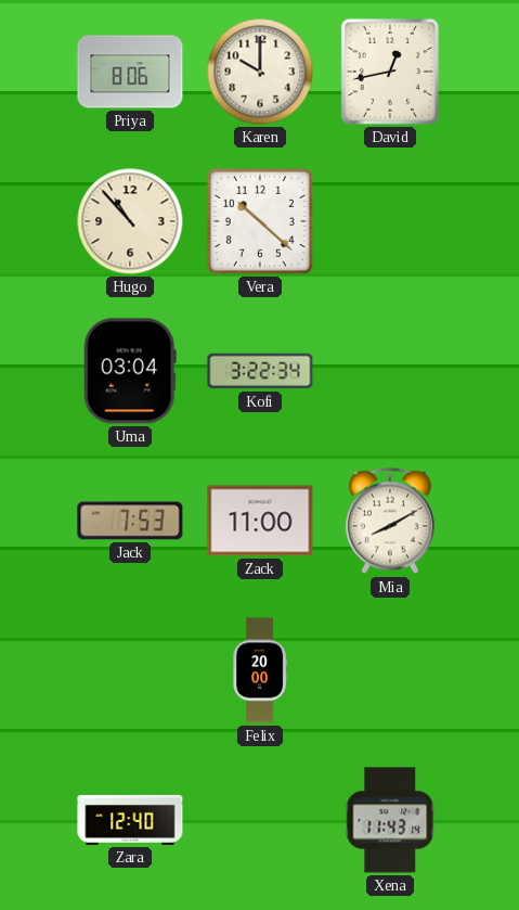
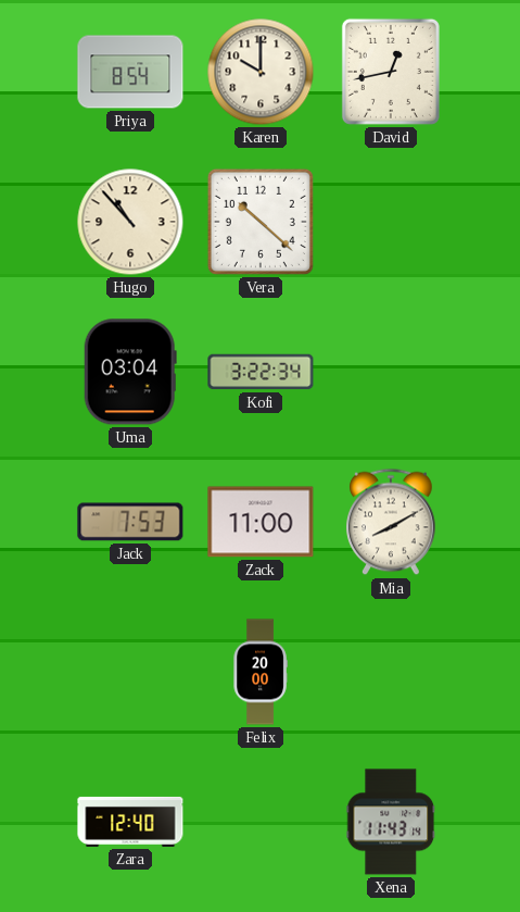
Priya: 8:06 -> 8:54 (130, 72)
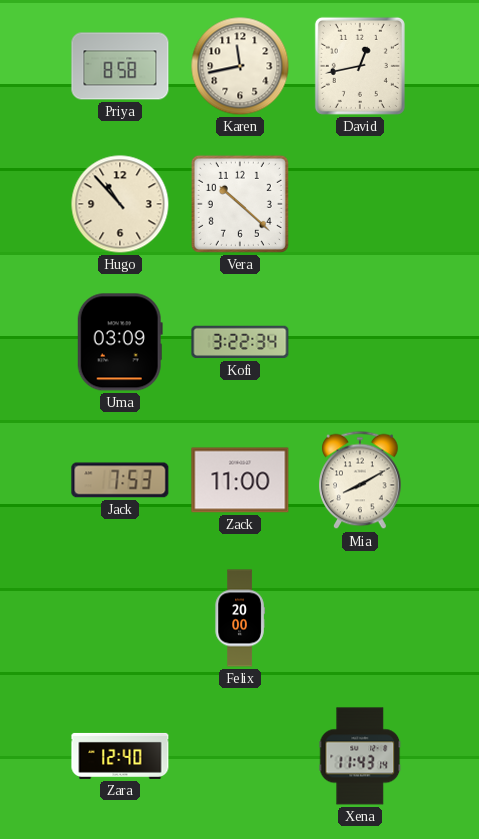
Priya: 8:54 -> 8:58 (120, 66)
Karen: 10:00 -> 11:43 (240, 66)
Uma: 03:04 -> 03:09 (120, 342)
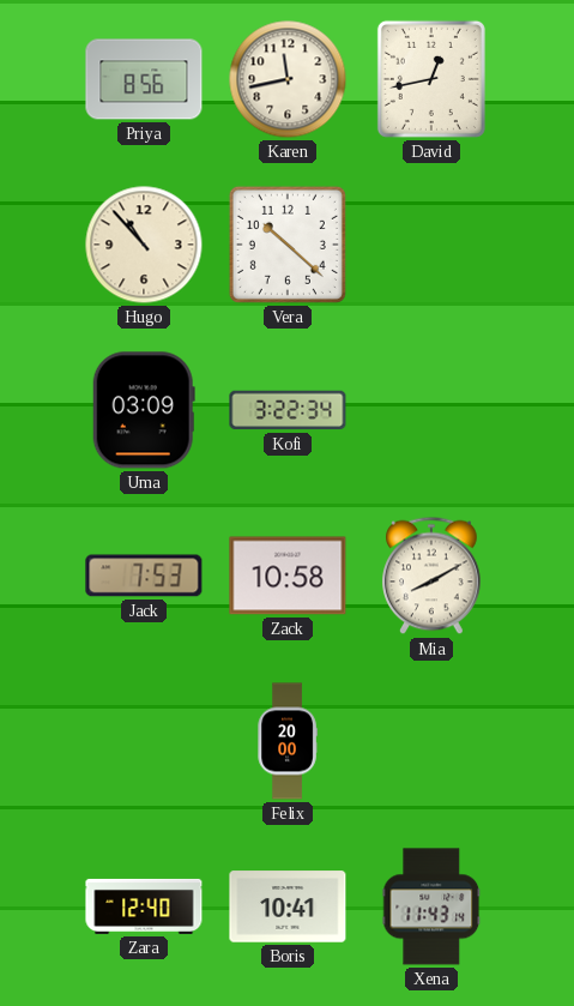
Priya: 8:58 -> 8:56 (144, 79)
Zack: 11:00 -> 10:58 (288, 576)
Boris: none -> 10:41 (288, 906)
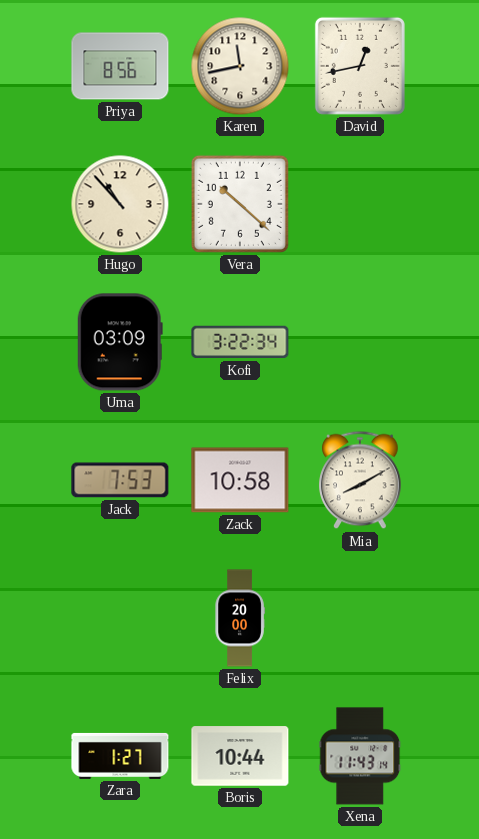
Zara: 12:40 -> 1:27 (120, 756)
Boris: 10:41 -> 10:44 (240, 756)
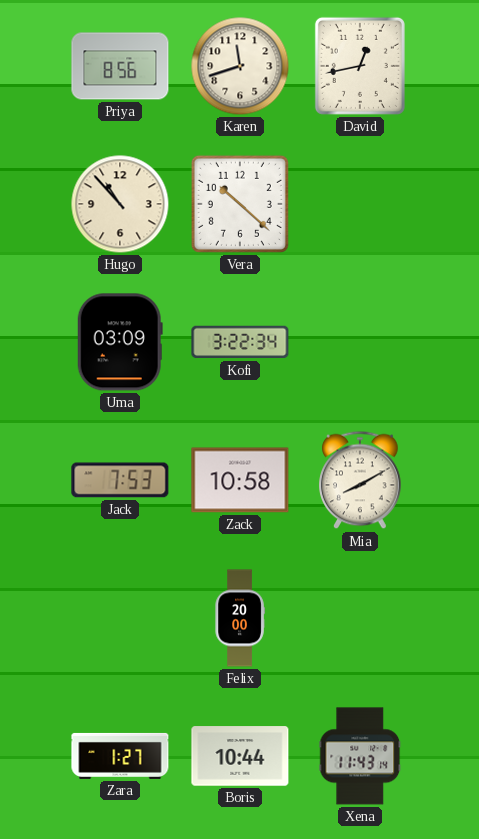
Karen: 11:43 -> 11:42 (240, 66)
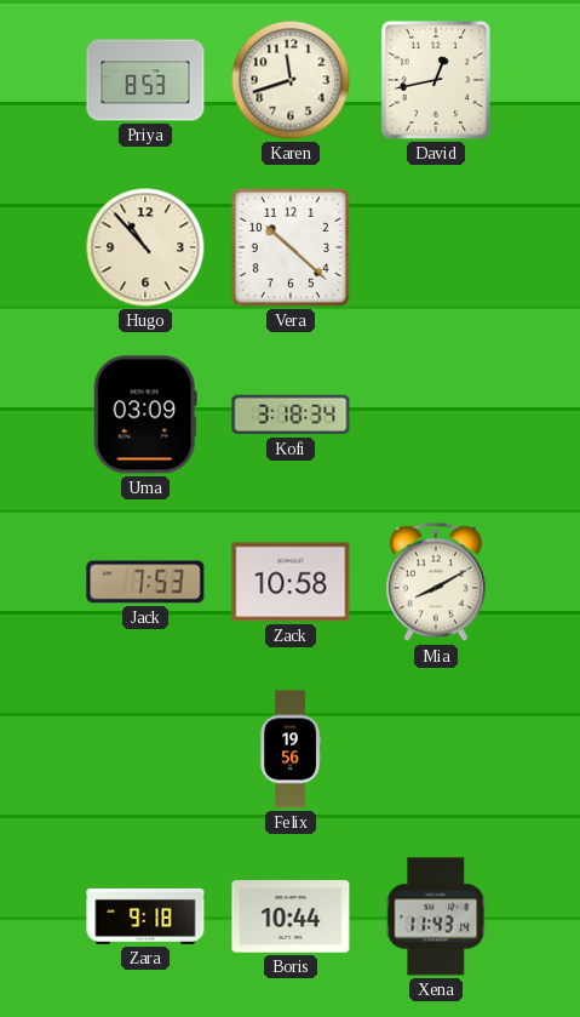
Priya: 8:56 -> 8:53 (145, 80)
Kofi: 3:22 -> 3:18 (291, 415)
Felix: 20:00 -> 19:56 (291, 749)
Zara: 1:27 -> 9:18 (145, 916)
